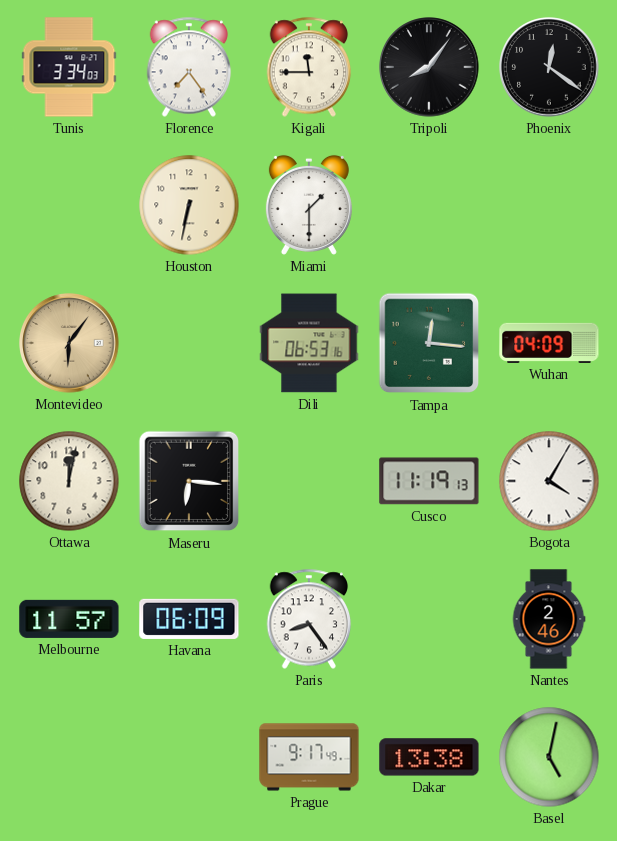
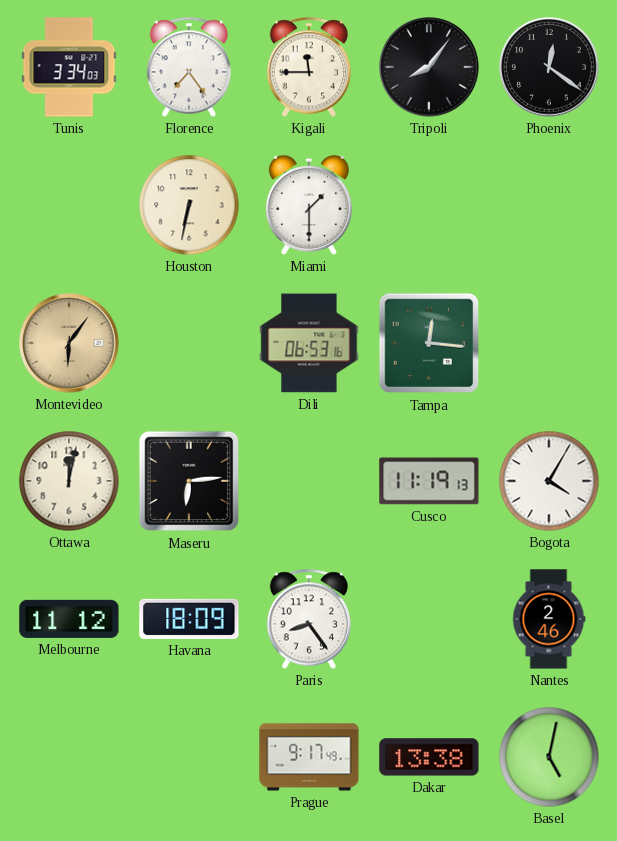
Wuhan: 04:09 -> none (549, 343)
Maseru: 6:16 -> 6:14 (189, 481)
Melbourne: 11:57 -> 11:12 (69, 619)
Havana: 06:09 -> 18:09 (189, 619)
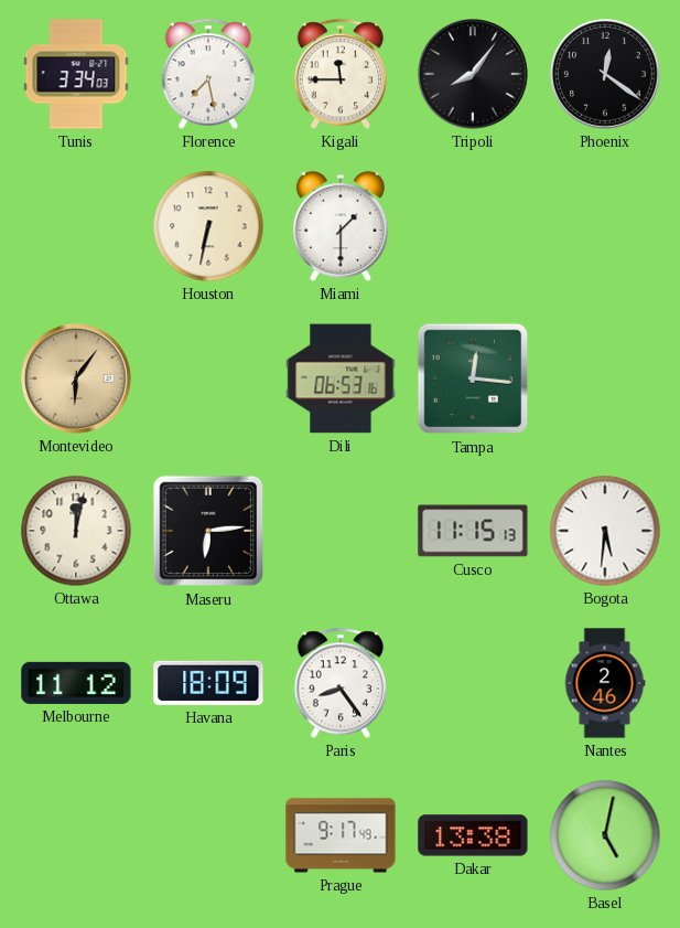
Florence: 7:24 -> 7:28 (208, 74)
Cusco: 11:19 -> 11:15 (473, 531)
Bogota: 4:05 -> 5:31 (605, 531)
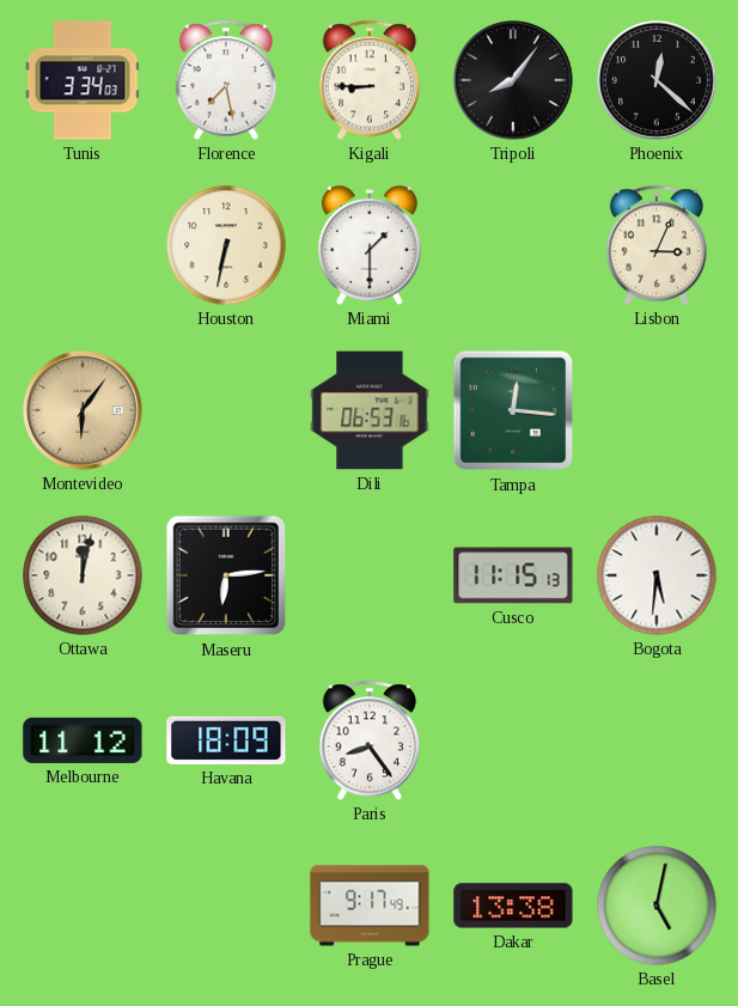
Kigali: 11:45 -> 8:45 (370, 80)
Phoenix: 12:21 -> 12:22 (657, 80)
Lisbon: none -> 3:04 (657, 245)
Nantes: 2:46 -> none (605, 683)
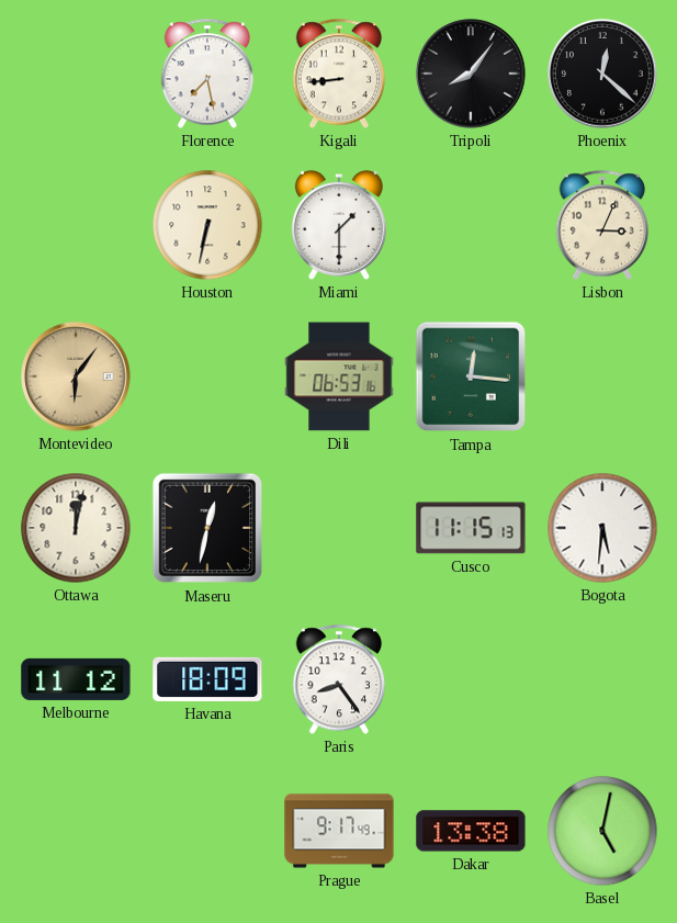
Tunis: 3:34 -> none (83, 80)
Kigali: 8:45 -> 8:44 (339, 74)
Maseru: 6:14 -> 12:32 (207, 528)
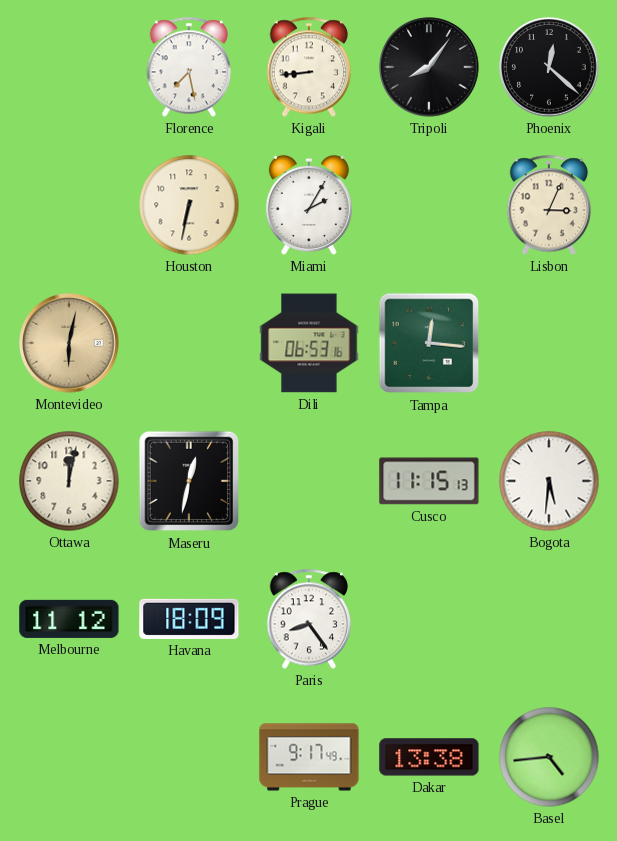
Miami: 1:30 -> 2:05 (309, 205)
Montevideo: 6:06 -> 6:02 (69, 343)
Basel: 5:02 -> 4:44 (549, 757)
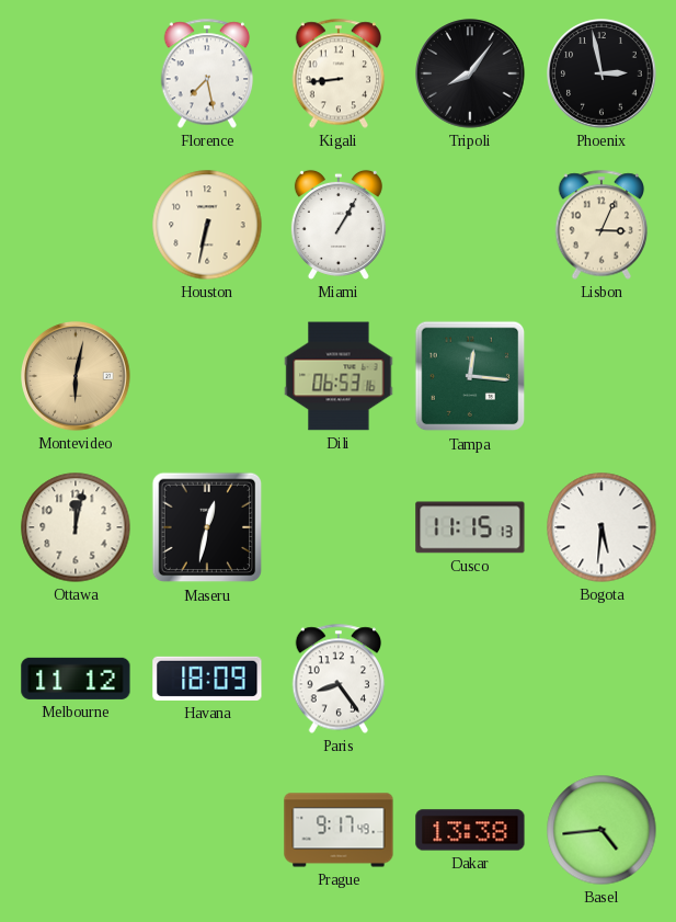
Phoenix: 12:22 -> 2:58 (601, 73)
Miami: 2:05 -> 1:05 (339, 225)
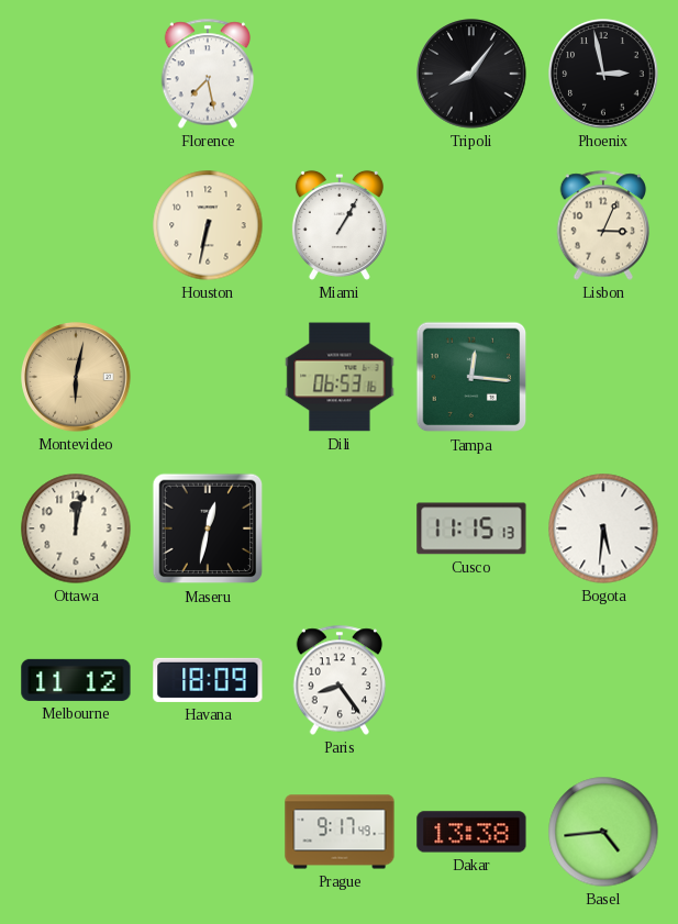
Kigali: 8:44 -> none (339, 73)
